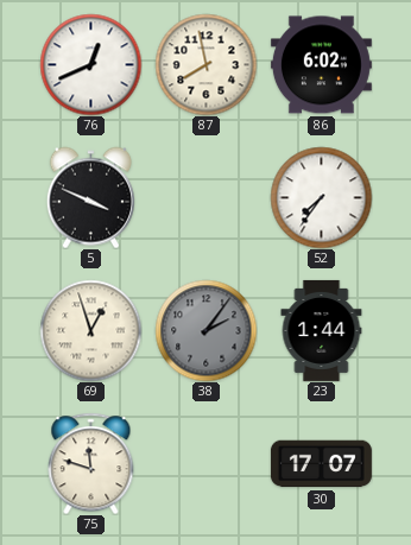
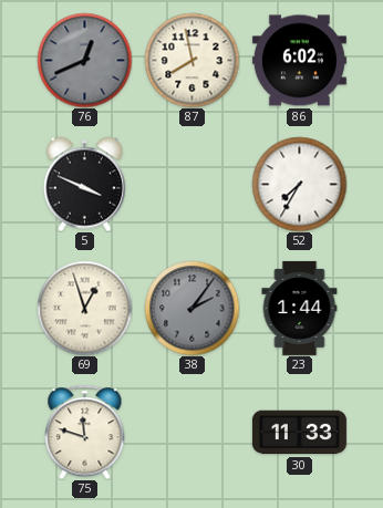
76 dial: white -> grey (84, 60)
52: 7:36 -> 7:35 (299, 184)
30: 17:07 -> 11:33 (299, 433)
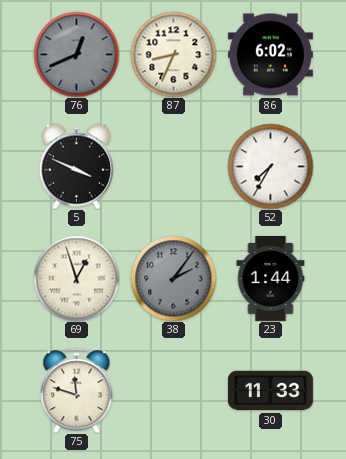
87: 7:58 -> 8:34 (173, 54)
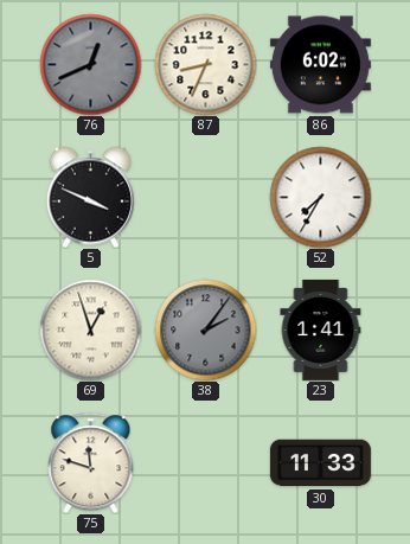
23: 1:44 -> 1:41 (321, 329)
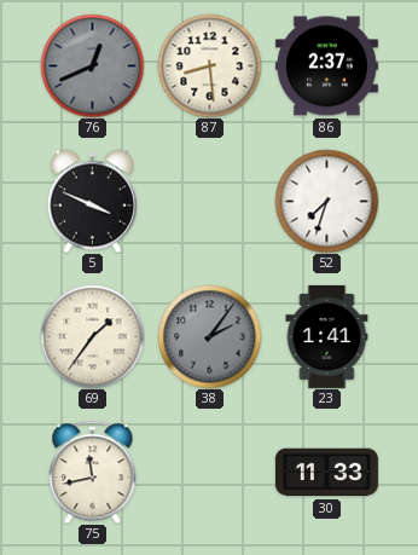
87: 8:34 -> 8:29 (209, 65)
86: 6:02 -> 2:37 (326, 67)
52: 7:35 -> 7:33 (326, 201)
69: 12:57 -> 1:36 (92, 336)
75: 11:48 -> 11:43 (93, 472)
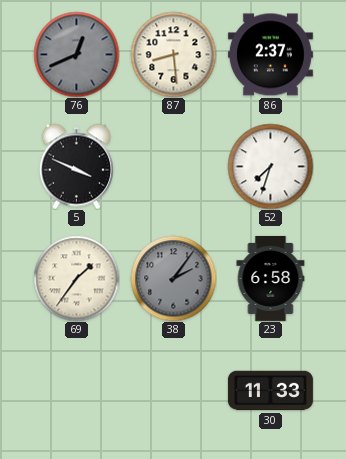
23: 1:41 -> 6:58 (271, 278)
75: 11:43 -> none (93, 472)
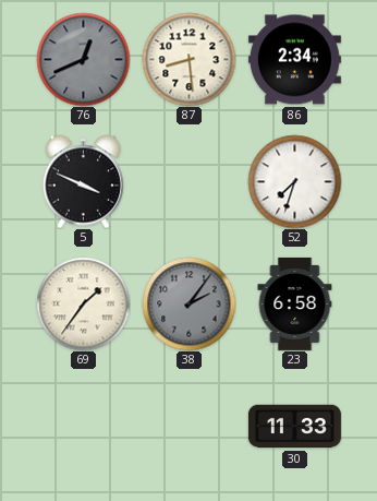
86: 2:37 -> 2:34 (294, 60)
